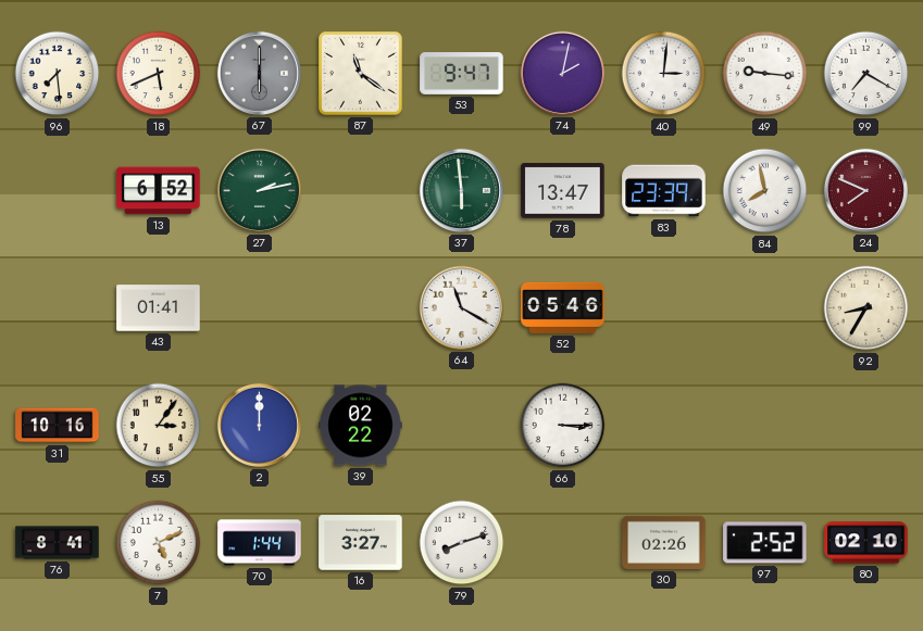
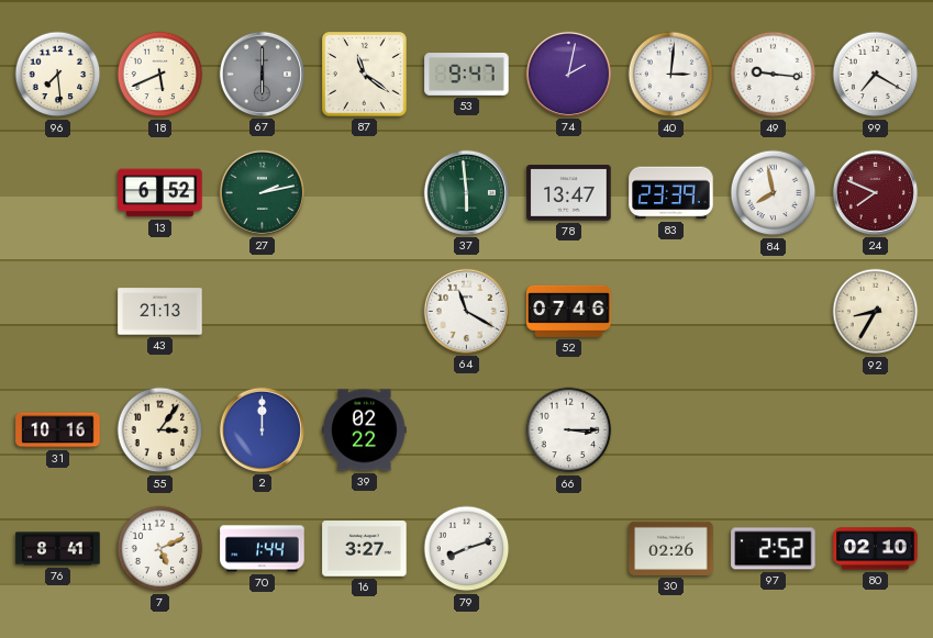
43: 01:41 -> 21:13 (160, 312)
52: 05:46 -> 07:46 (569, 311)
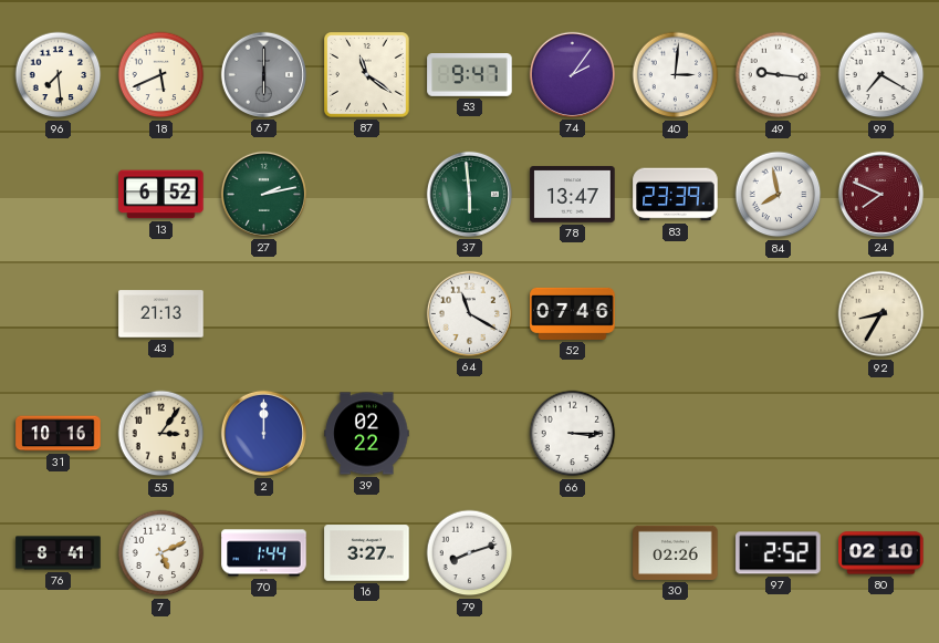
74: 2:02 -> 2:06 (572, 74)
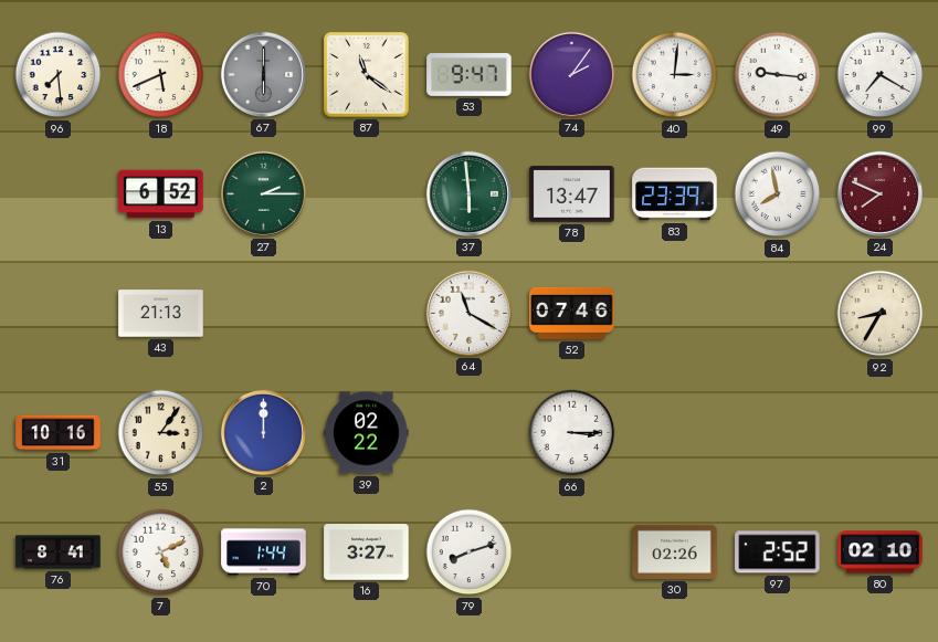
27: 2:13 -> 2:15 (263, 193)
